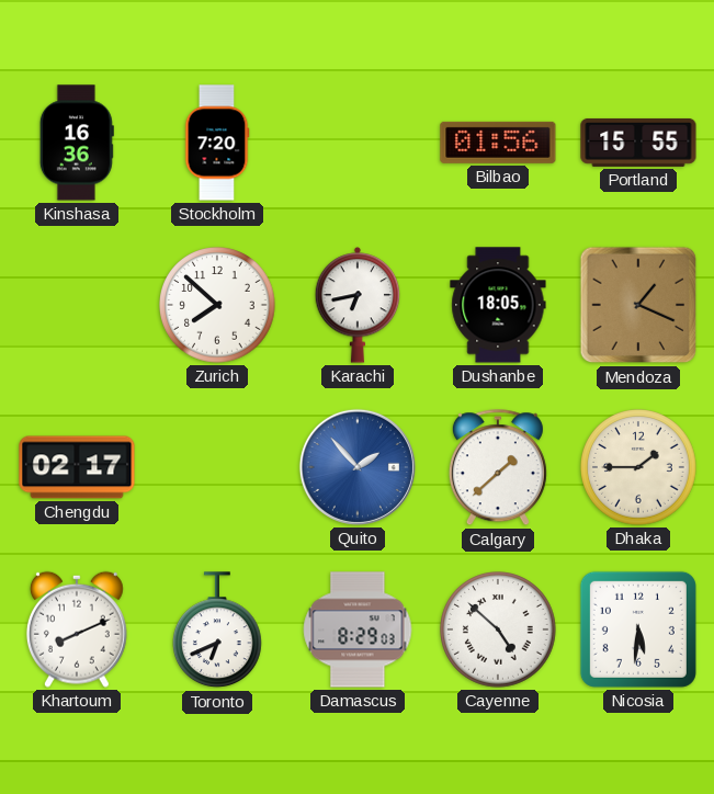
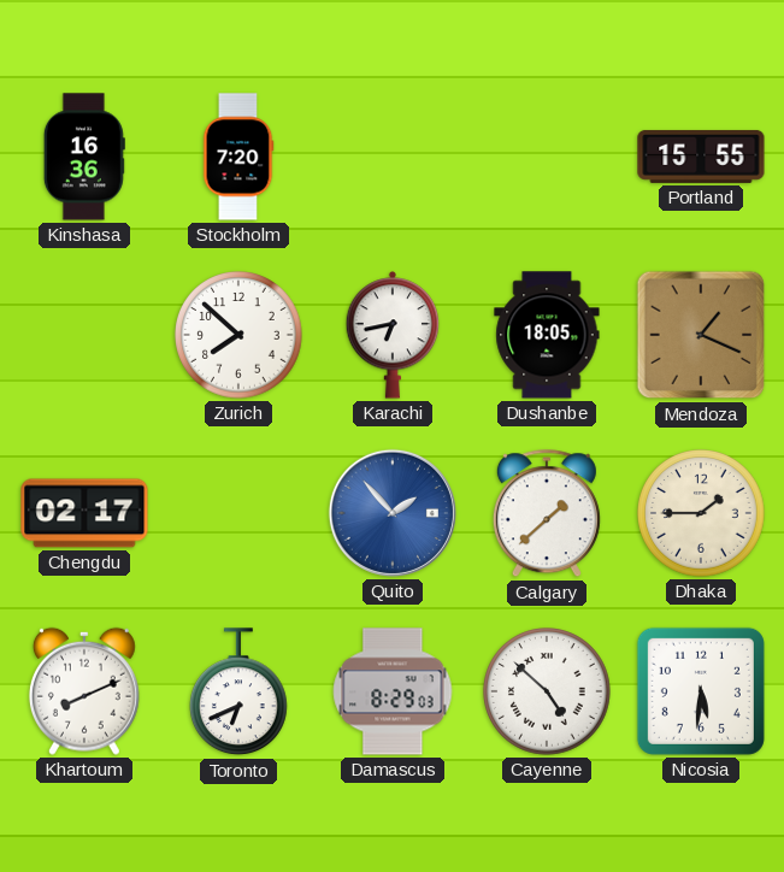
Bilbao: 01:56 -> none (498, 143)
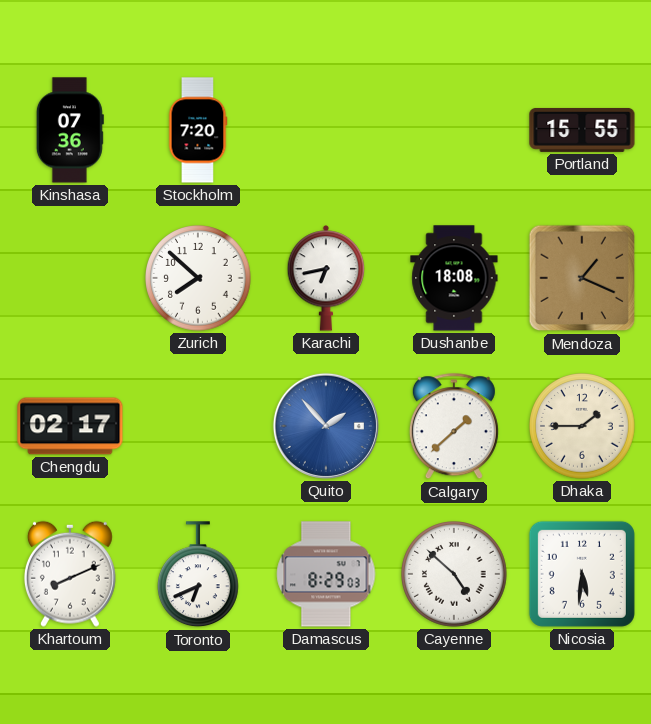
Kinshasa: 16:36 -> 07:36 (70, 130)
Dushanbe: 18:05 -> 18:08 (454, 278)
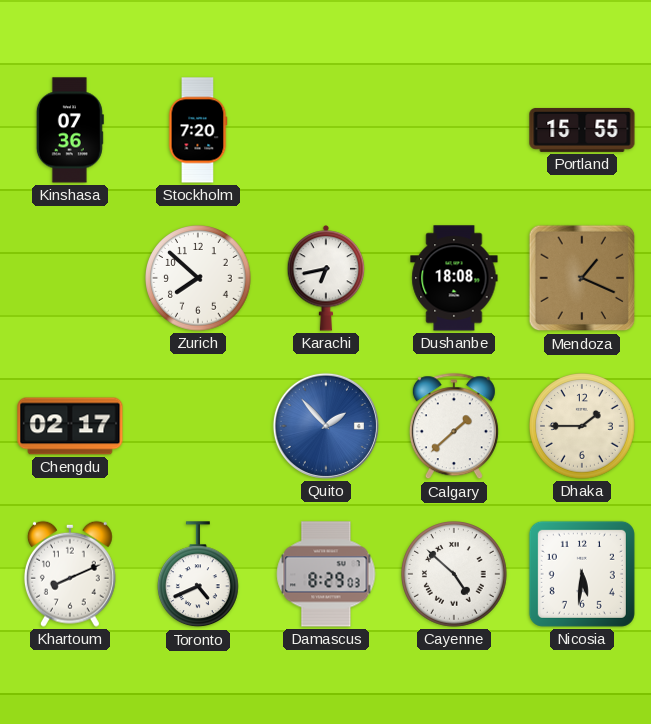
Toronto: 6:41 -> 4:41 (199, 575)
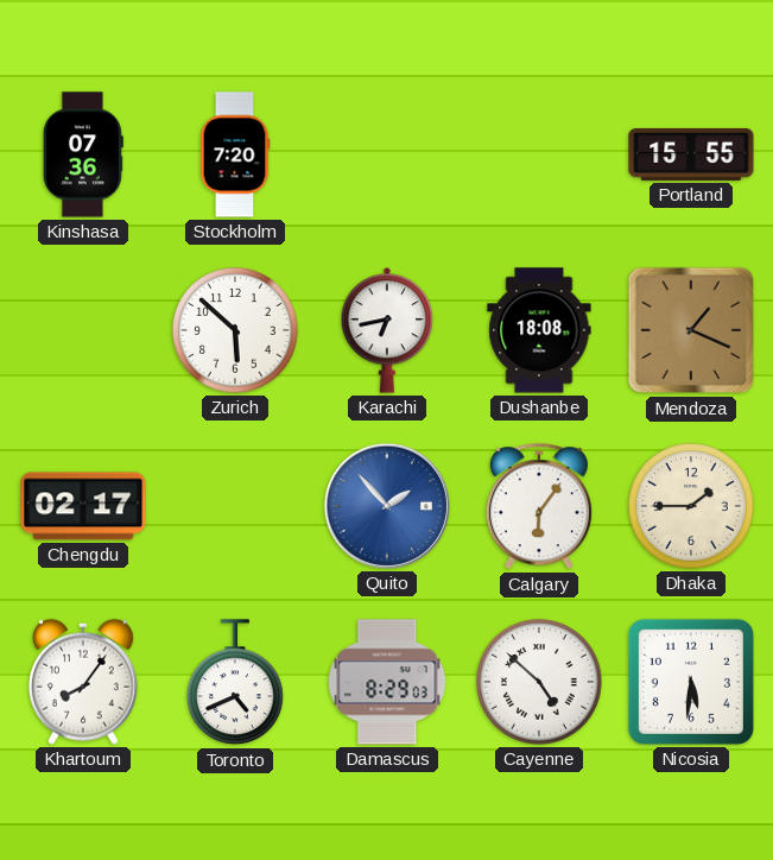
Zurich: 7:52 -> 5:52 (235, 330)
Calgary: 1:38 -> 6:06 (539, 507)
Khartoum: 8:11 -> 8:06 (83, 682)
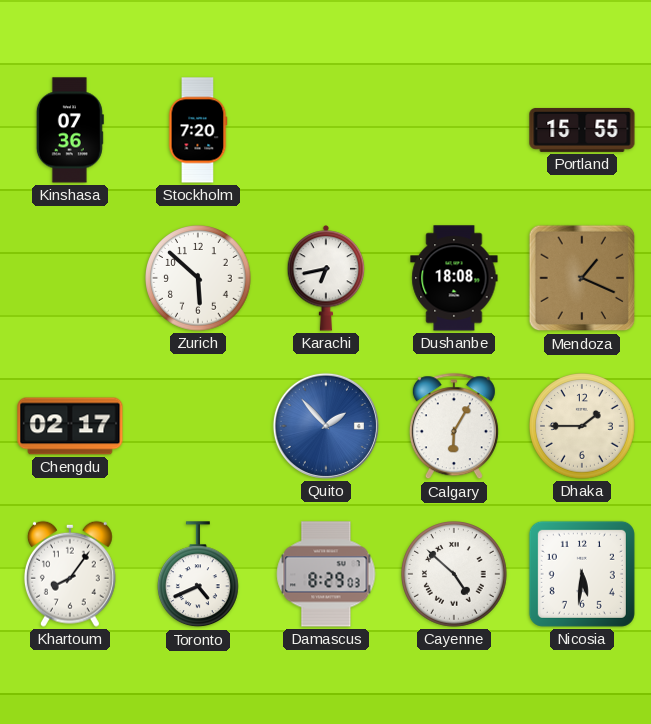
Calgary: 6:06 -> 6:05 (454, 427)
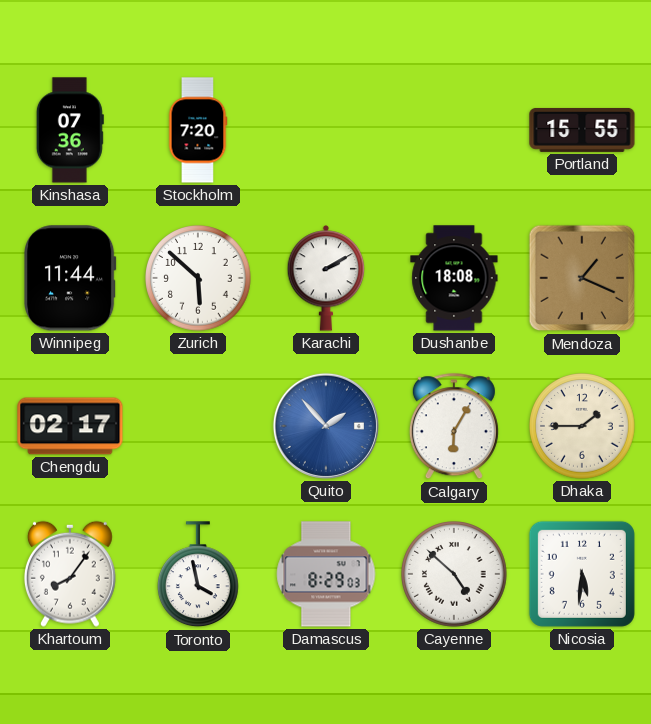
Winnipeg: none -> 11:44 (71, 278)
Karachi: 6:43 -> 2:10 (326, 278)
Toronto: 4:41 -> 3:58 (199, 575)
